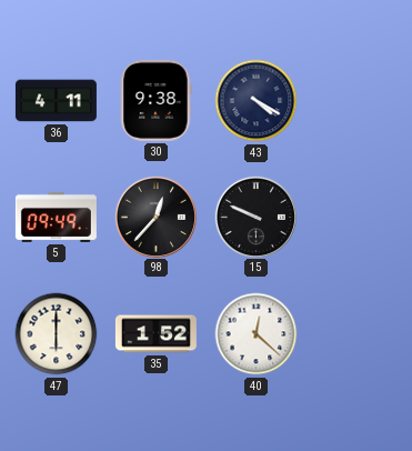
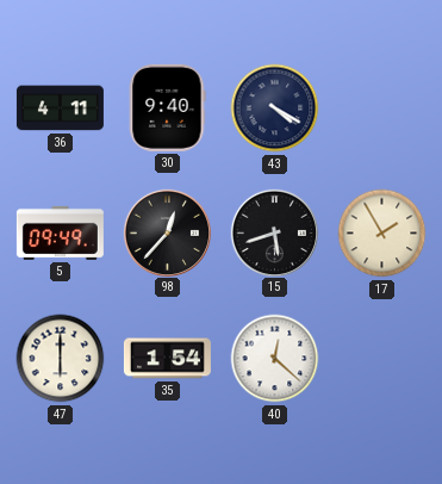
30: 9:38 -> 9:40 (167, 107)
15: 9:49 -> 5:42 (274, 232)
17: none -> 1:55 (382, 234)
35: 1:52 -> 1:54 (167, 359)
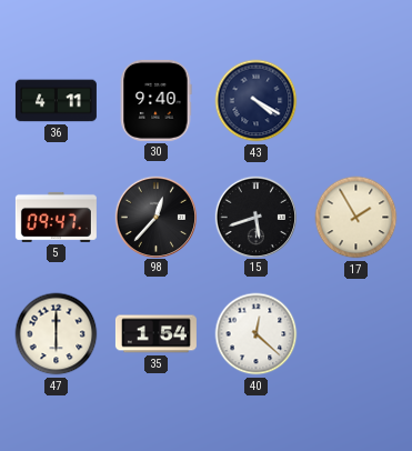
5: 09:49 -> 09:47 (56, 217)
